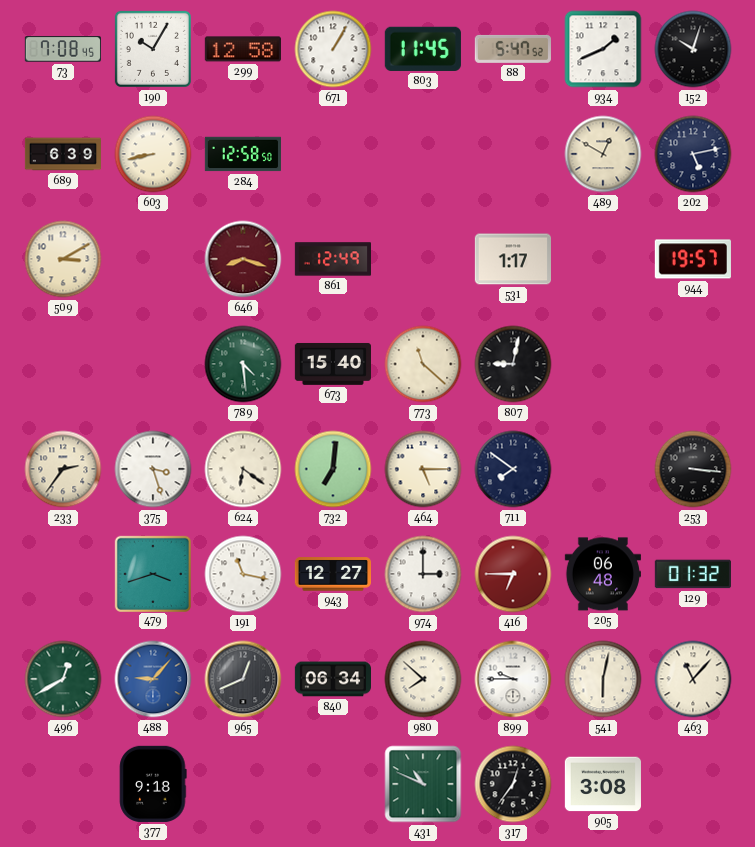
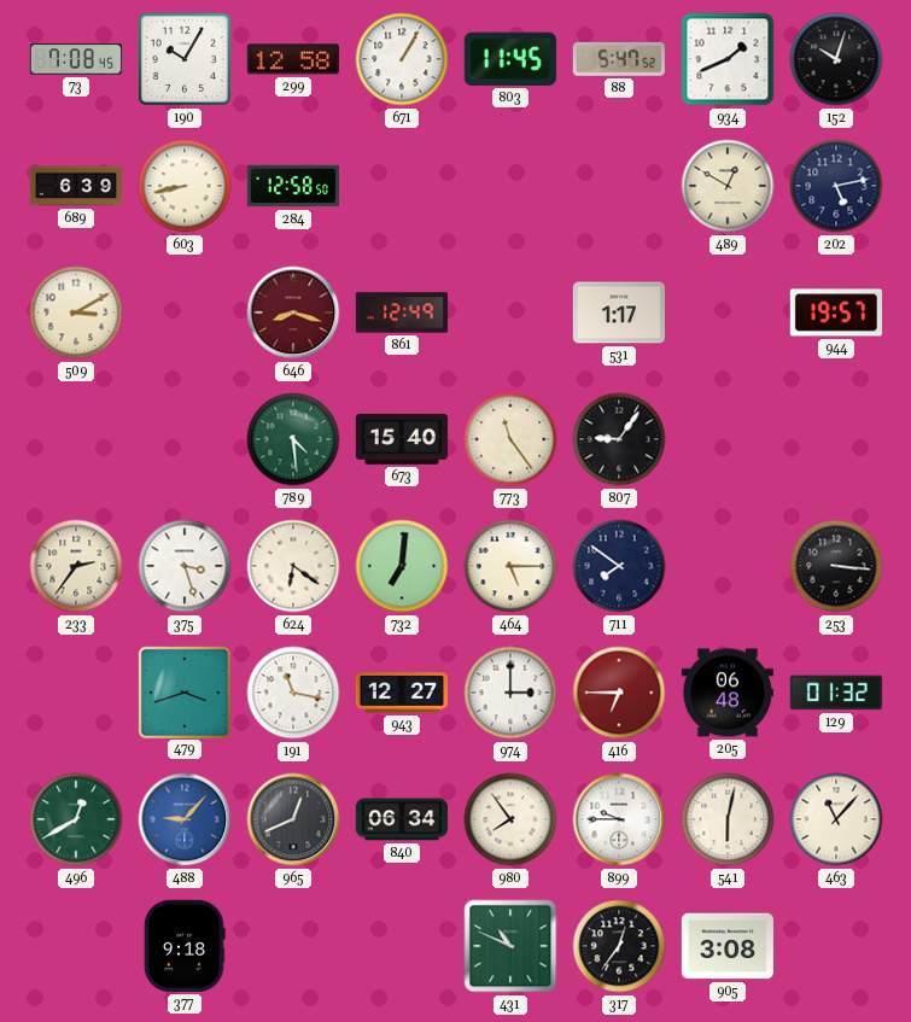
773: 11:22 -> 11:24 (510, 439)
807: 9:02 -> 9:06 (619, 439)
980: 7:52 -> 7:54 (510, 819)
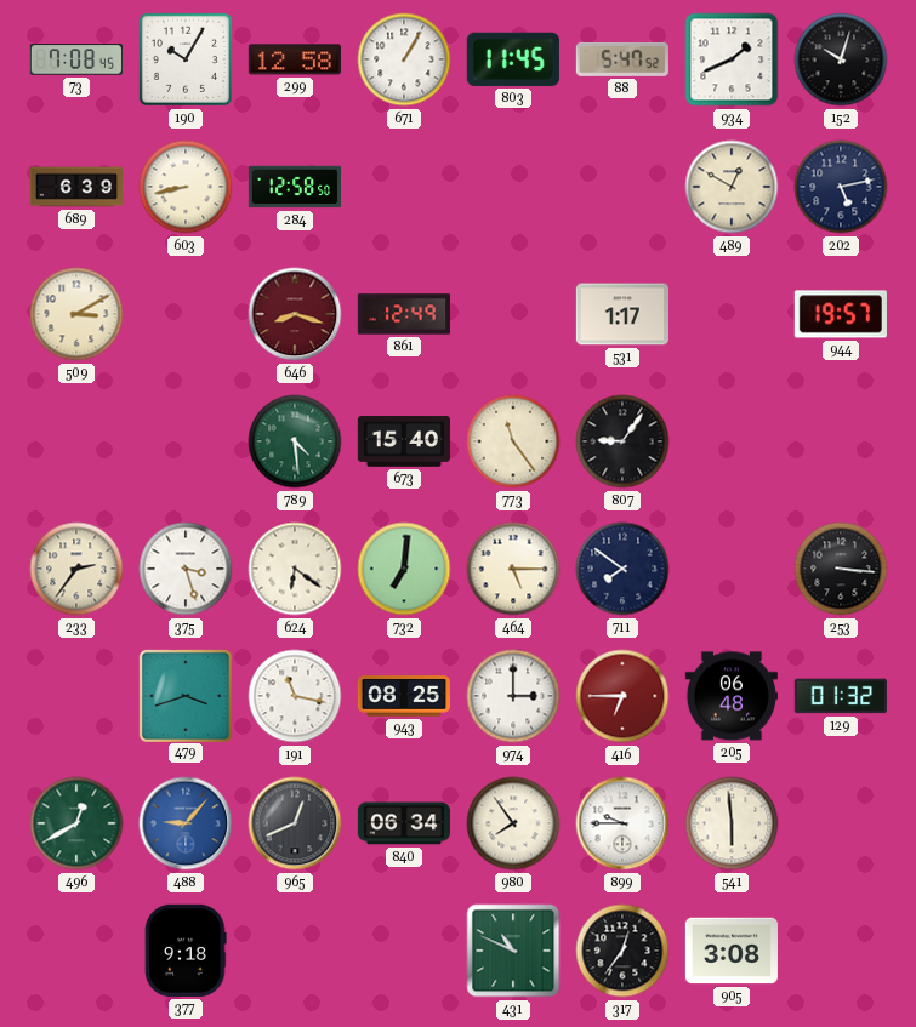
943: 12:27 -> 08:25 (403, 696)
541: 6:02 -> 5:59 (732, 823)
463: 11:07 -> none (836, 819)
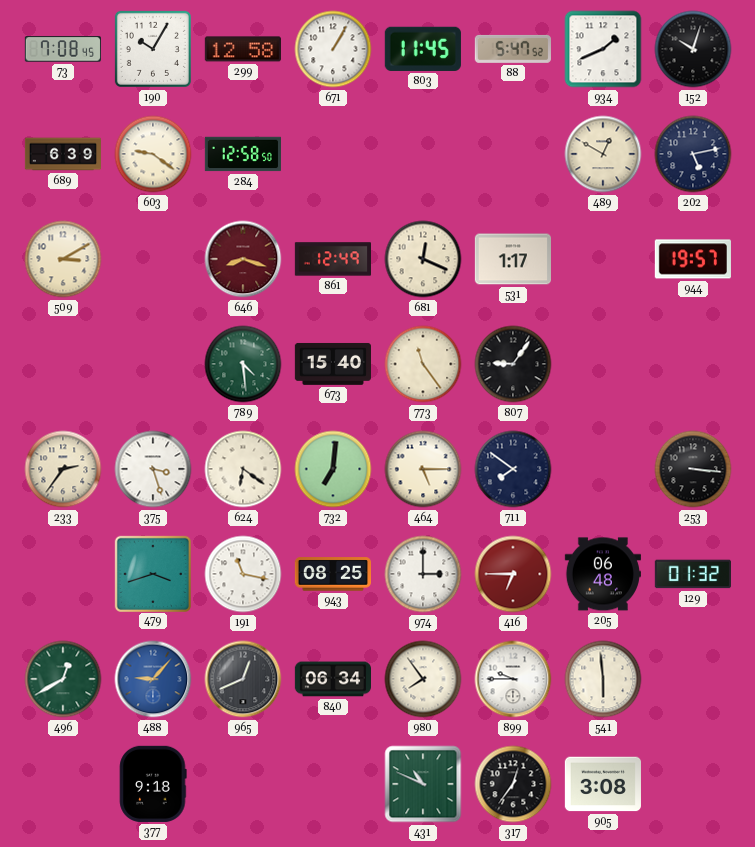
603: 8:43 -> 9:21 (153, 154)
681: none -> 12:19 (423, 259)
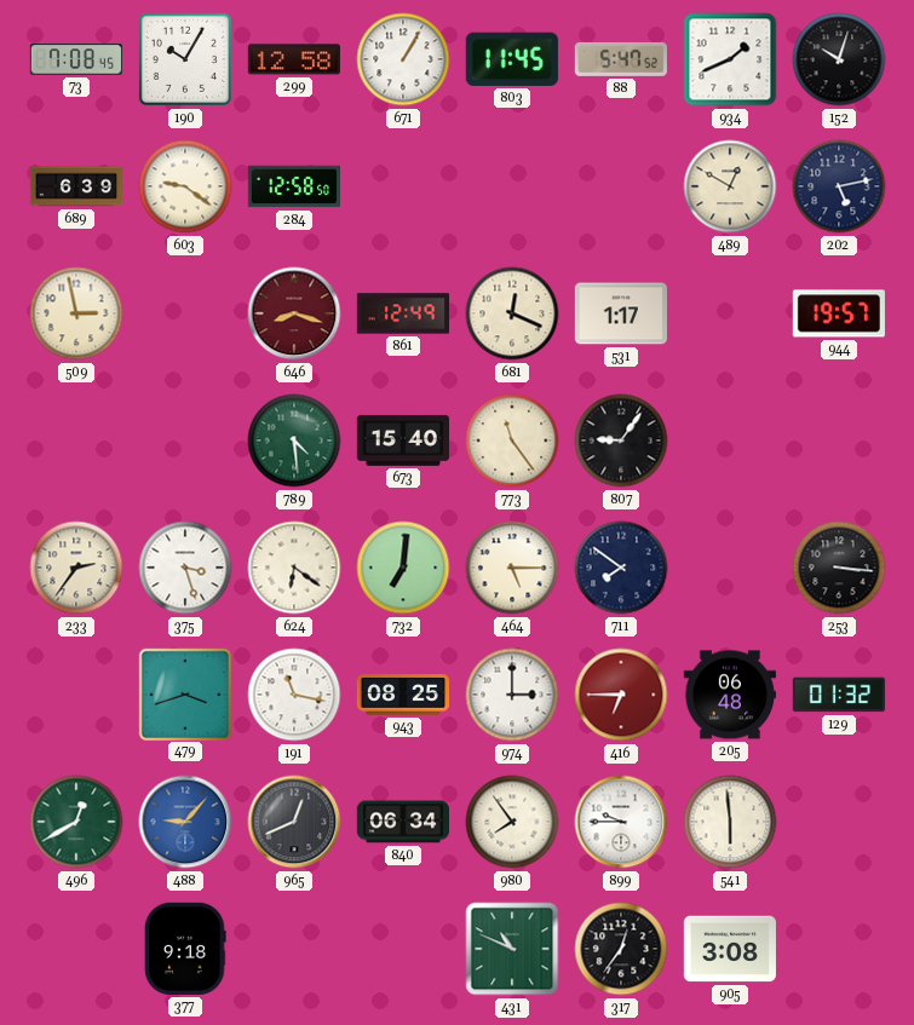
509: 3:10 -> 2:58 (76, 313)
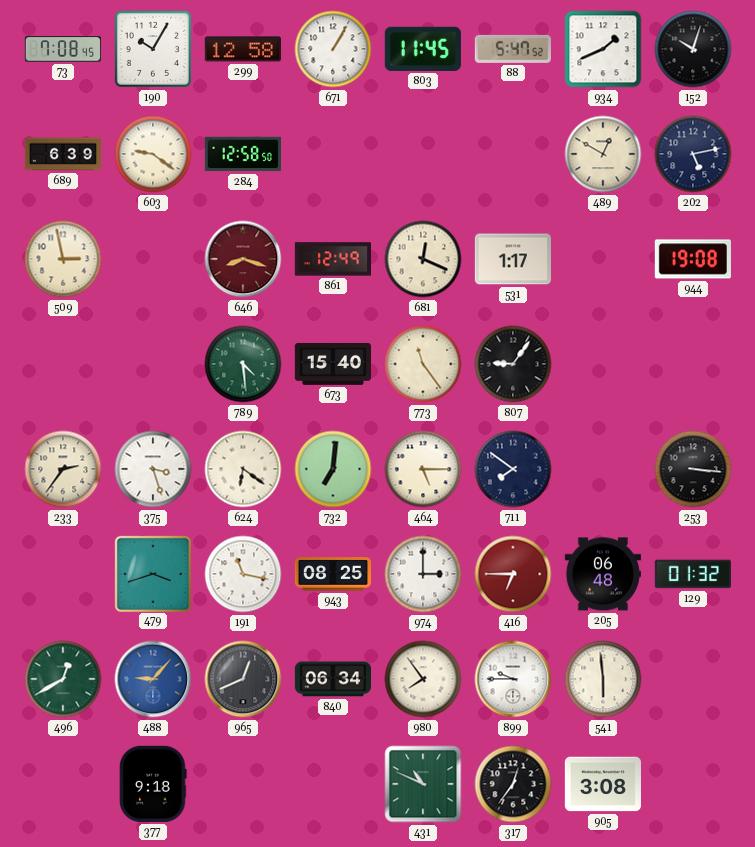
944: 19:57 -> 19:08 (693, 259)
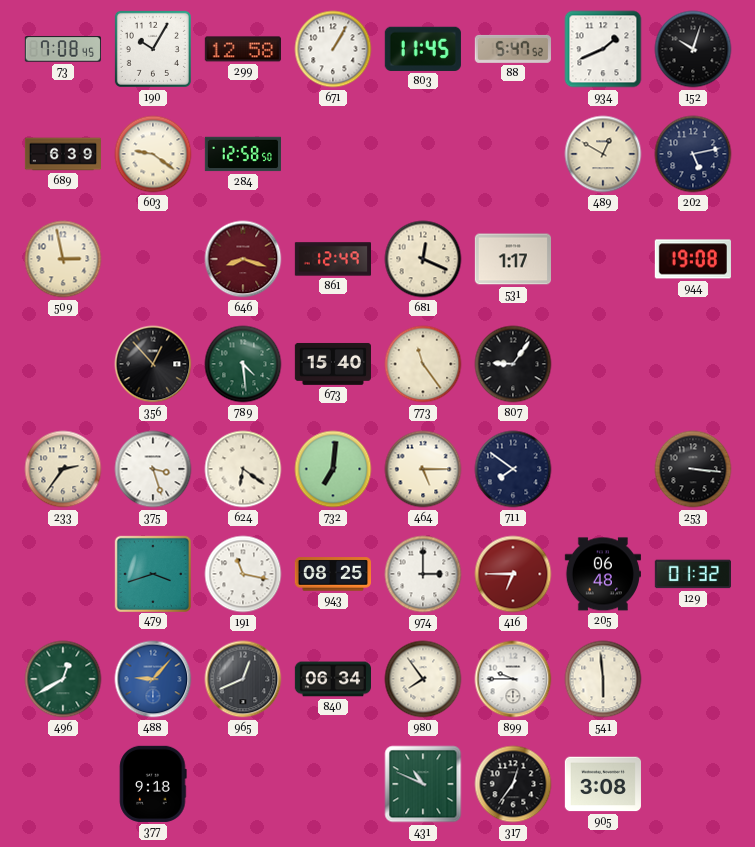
356: none -> 12:53 (153, 364)
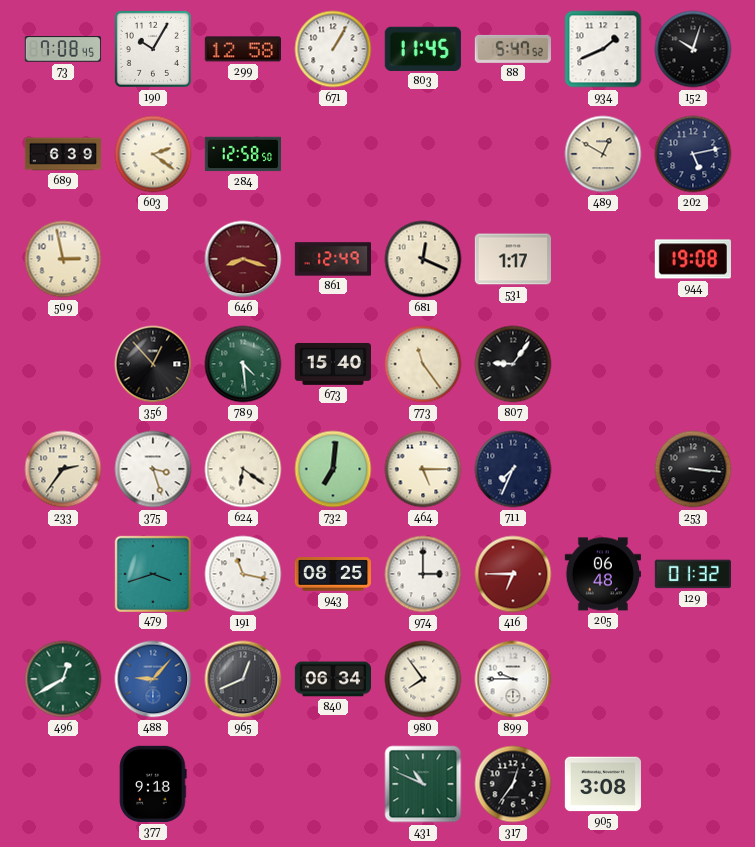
603: 9:21 -> 2:21 (153, 154)
711: 7:51 -> 7:34 (513, 469)
541: 5:59 -> none (603, 679)
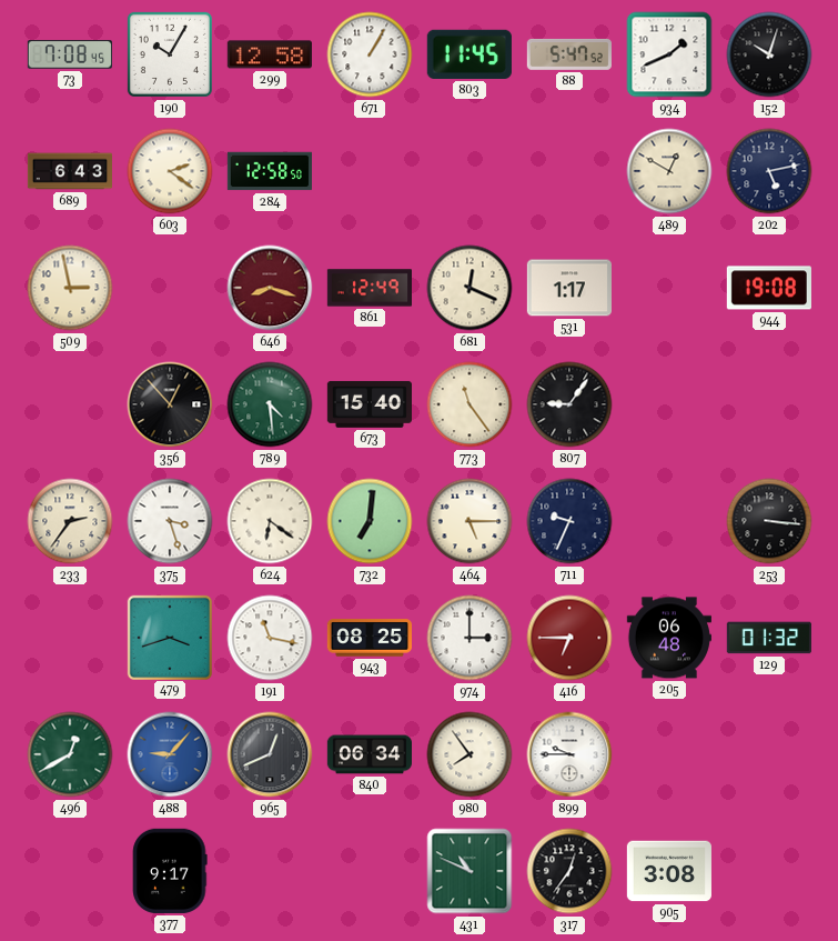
689: 6:39 -> 6:43 (69, 171)
711: 7:34 -> 9:34 (569, 521)
377: 9:18 -> 9:17 (170, 871)
